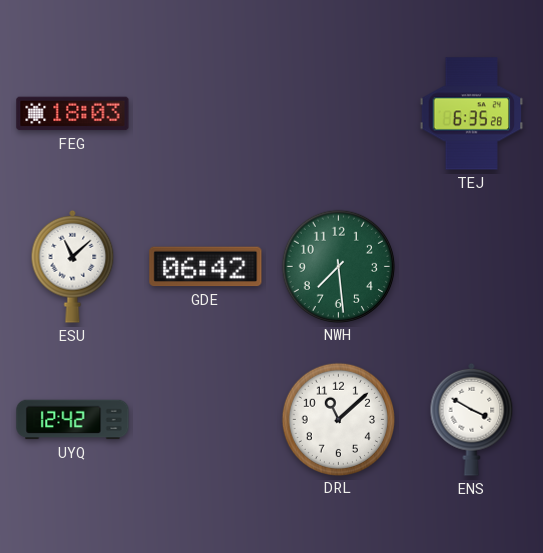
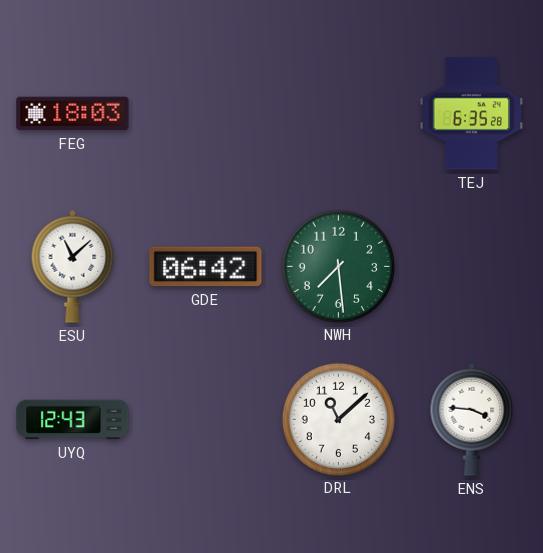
UYQ: 12:42 -> 12:43 (73, 420)
ENS: 3:50 -> 3:46 (472, 419)
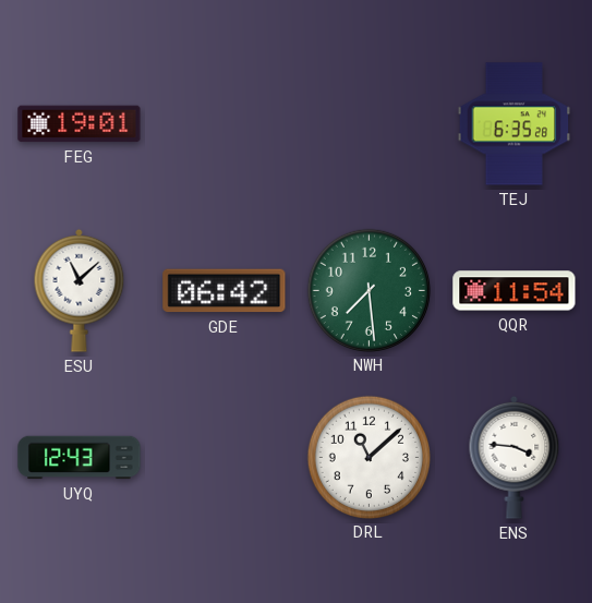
FEG: 18:03 -> 19:01 (80, 124)
QQR: none -> 11:54 (515, 291)
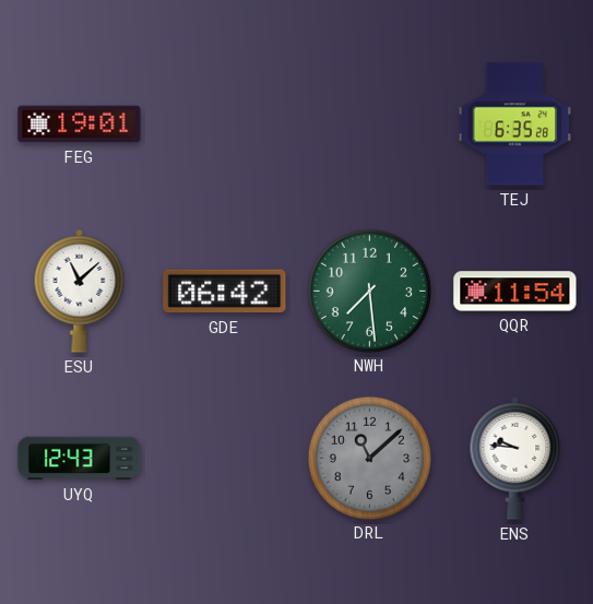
DRL dial: white -> grey (369, 458)
ENS: 3:46 -> 9:46 (515, 458)
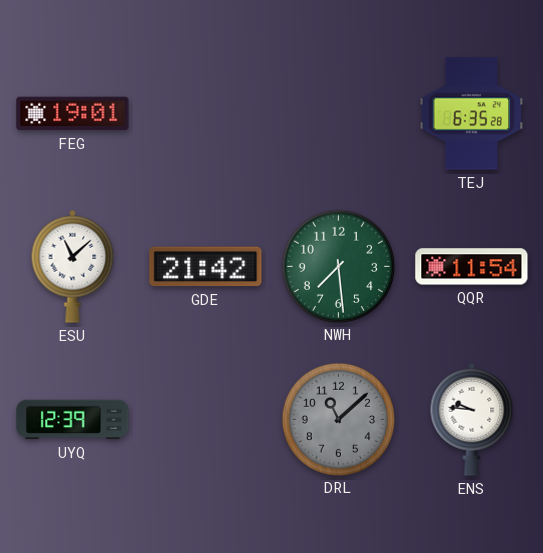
GDE: 06:42 -> 21:42 (206, 267)
UYQ: 12:43 -> 12:39 (73, 420)
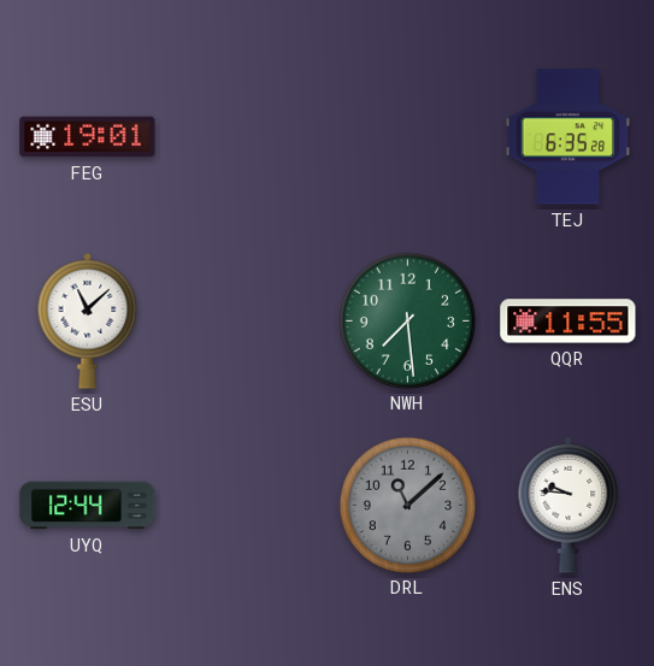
GDE: 21:42 -> none (206, 267)
QQR: 11:54 -> 11:55 (568, 322)
UYQ: 12:39 -> 12:44 (88, 506)
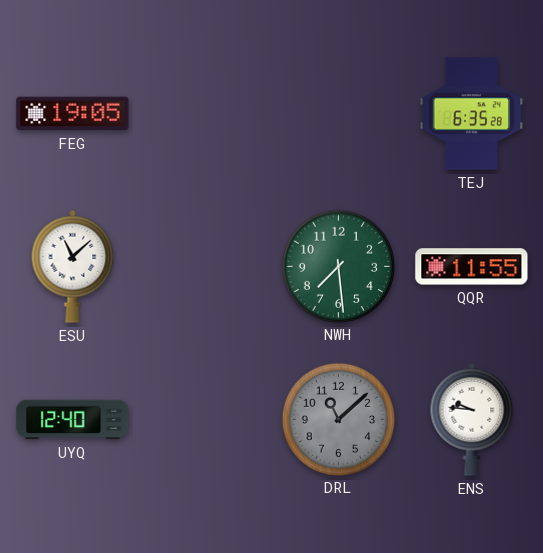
FEG: 19:01 -> 19:05 (73, 114)
UYQ: 12:44 -> 12:40 (73, 420)
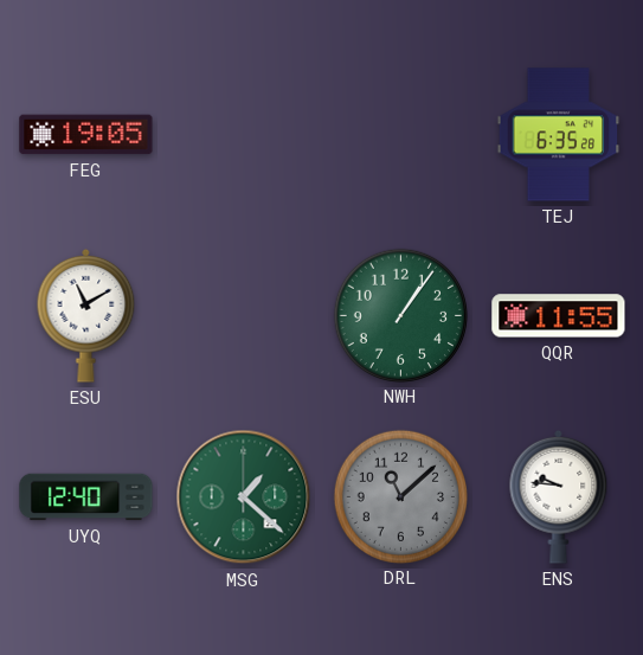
ESU: 11:08 -> 11:10 (86, 315)
NWH: 7:29 -> 1:06 (400, 315)
MSG: none -> 1:22 (244, 497)
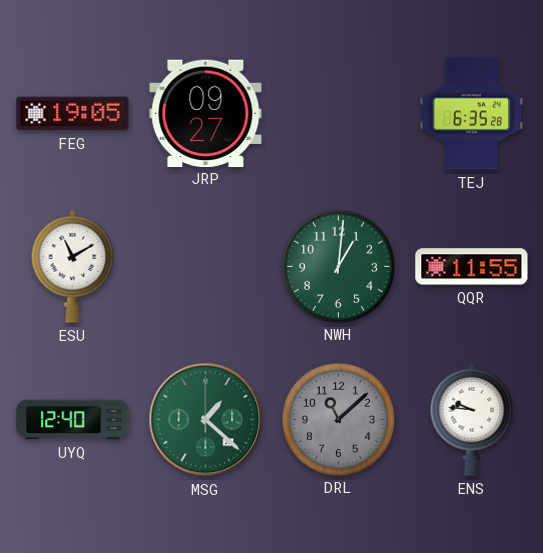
JRP: none -> 09:27 (206, 113)
NWH: 1:06 -> 1:01 (338, 266)
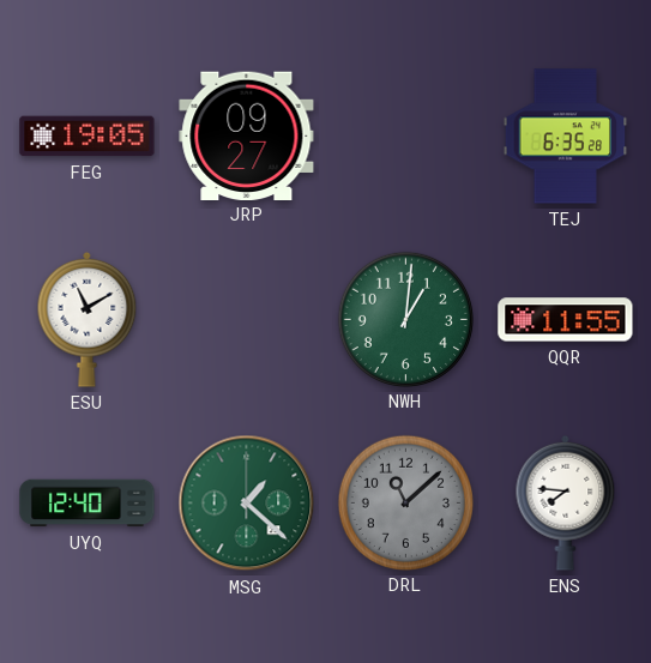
ENS: 9:46 -> 7:46 (566, 502)
